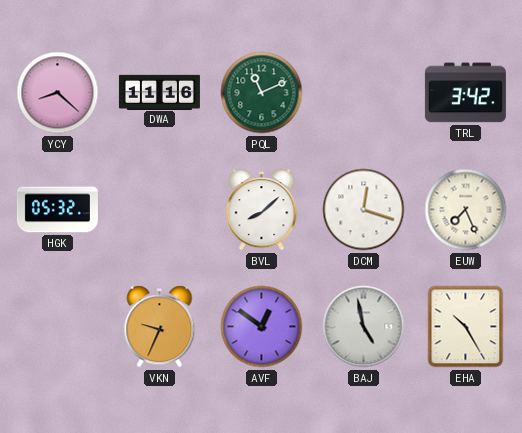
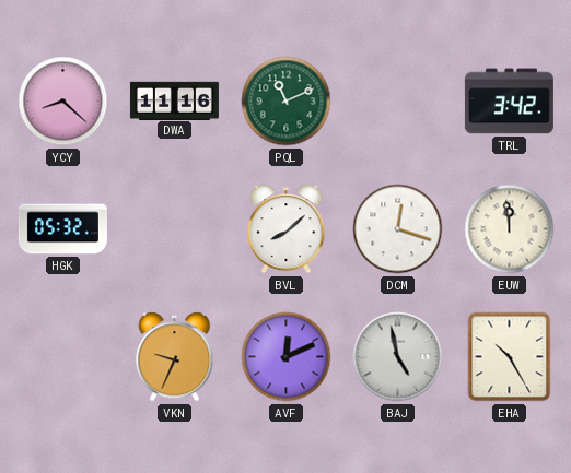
EUW: 7:26 -> 11:59 (510, 229)
AVF: 12:51 -> 12:11 (287, 357)
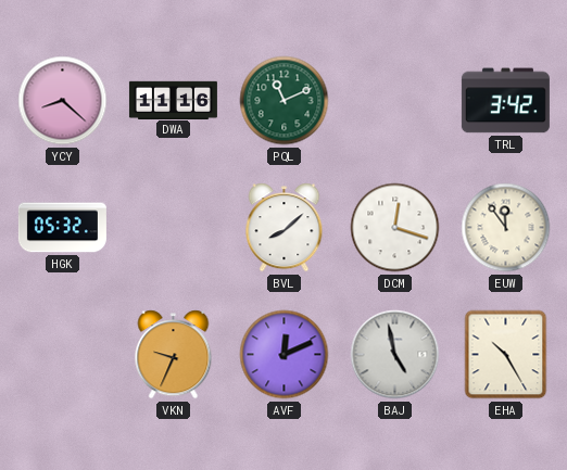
EUW: 11:59 -> 11:54 (506, 228)
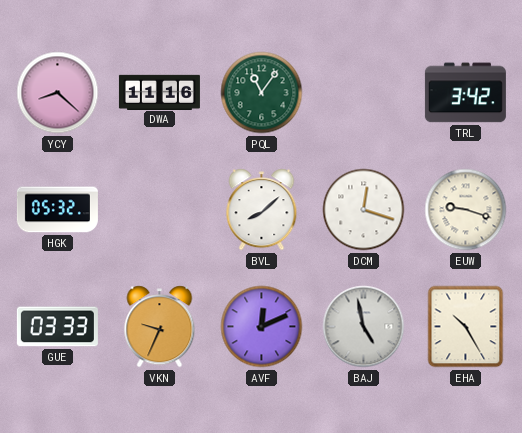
PQL: 11:11 -> 11:06 (262, 93)
EUW: 11:54 -> 9:18 (466, 210)
GUE: none -> 03:33 (57, 327)
